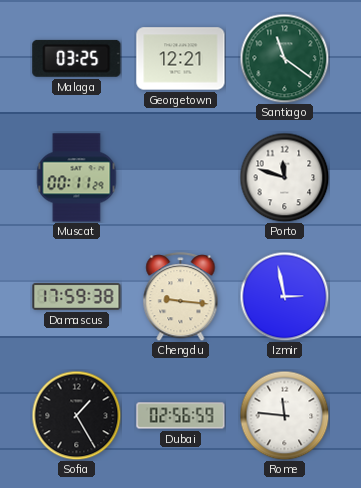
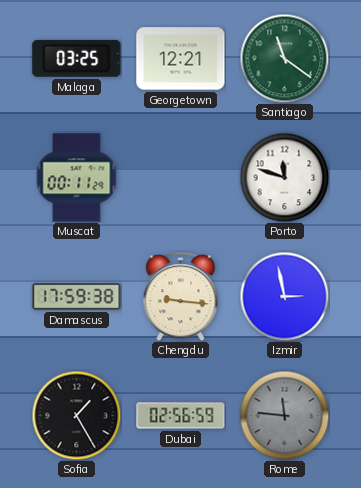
Rome dial: white -> grey (284, 415)
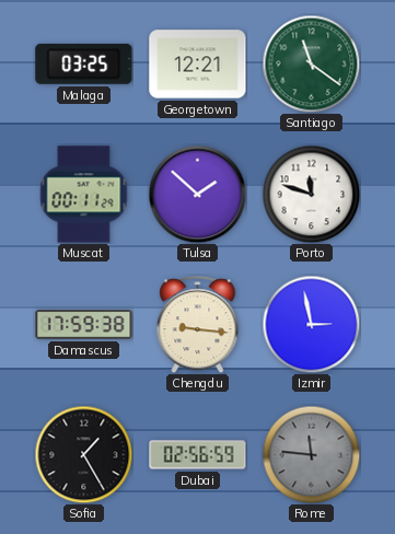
Tulsa: none -> 1:52 (197, 194)
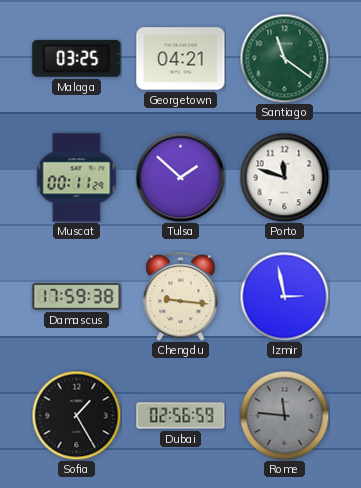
Georgetown: 12:21 -> 04:21 (181, 59)
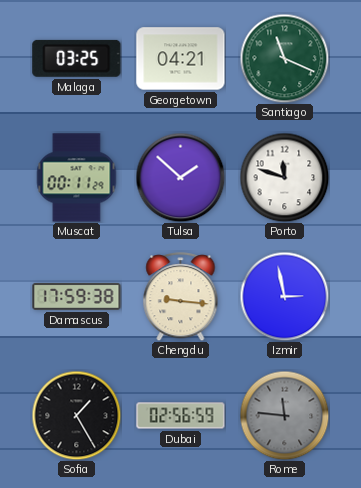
Santiago: 11:21 -> 11:19 (284, 58)
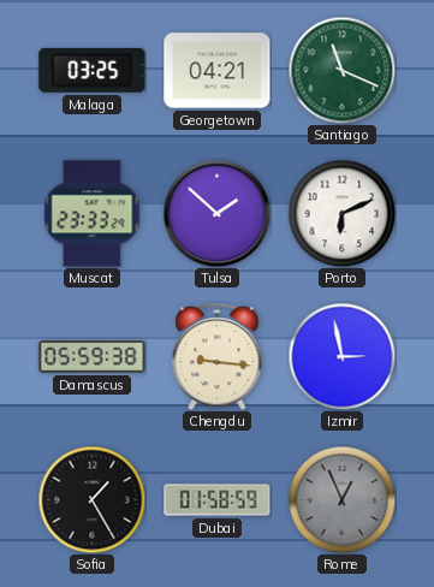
Muscat: 00:11 -> 23:33 (93, 214)
Porto: 11:48 -> 6:11 (341, 213)
Damascus: 17:59 -> 05:59 (93, 356)
Dubai: 02:56 -> 01:58 (218, 500)
Rome: 11:46 -> 12:56 (341, 499)
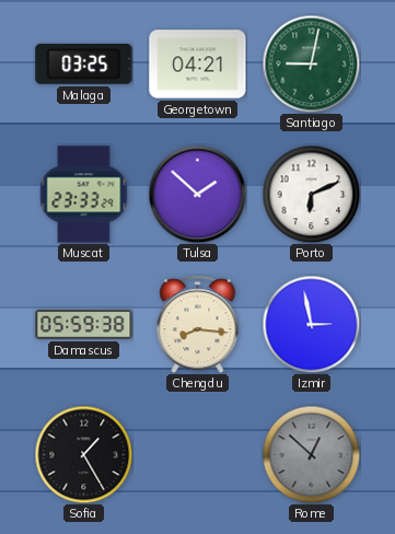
Santiago: 11:19 -> 9:02 (311, 63)
Chengdu: 9:16 -> 8:16 (198, 325)
Dubai: 01:58 -> none (218, 500)
Rome: 12:56 -> 12:52 (311, 454)
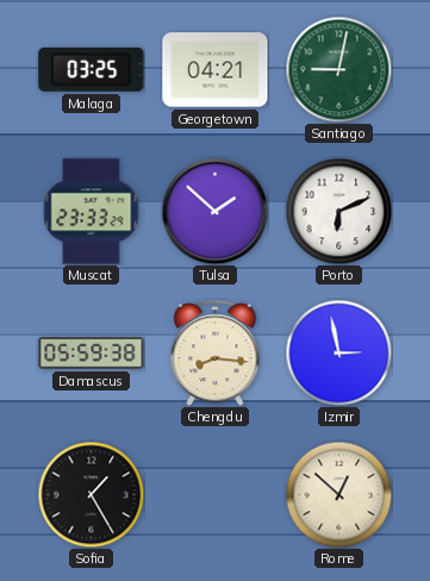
Rome dial: grey -> cream (338, 494)
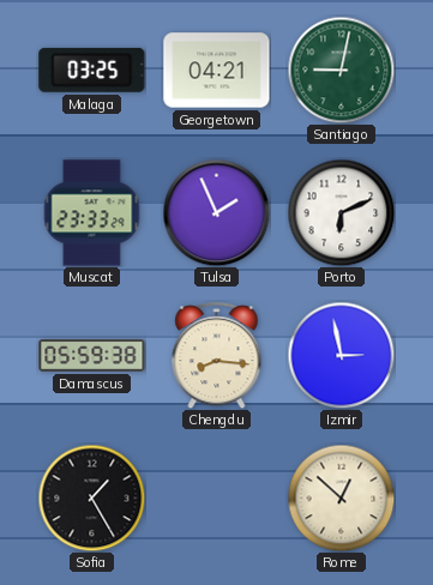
Tulsa: 1:52 -> 1:56 (216, 212)
